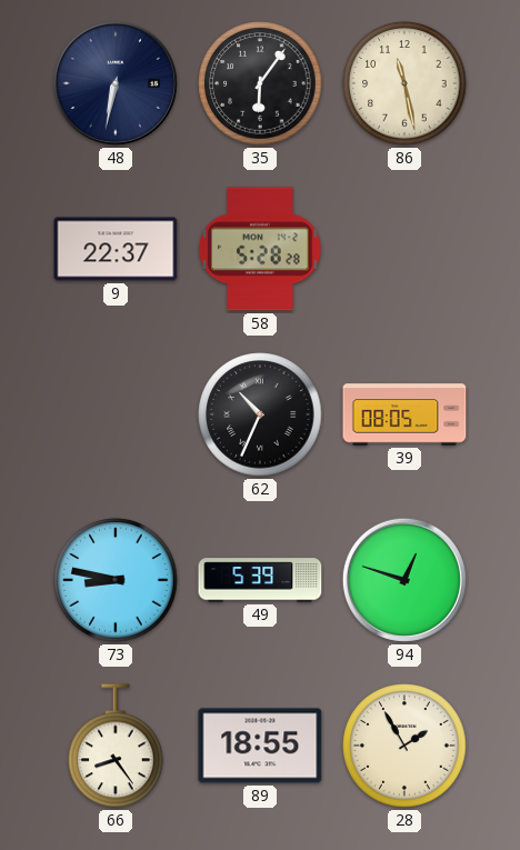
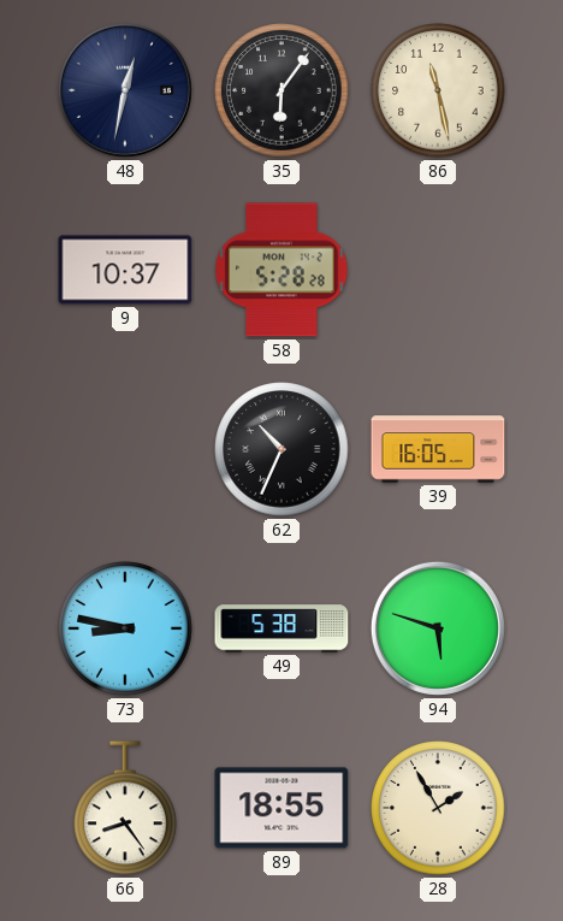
48: 6:32 -> 12:32 (125, 90)
9: 22:37 -> 10:37 (125, 270)
39: 08:05 -> 16:05 (438, 449)
49: 5:39 -> 5:38 (281, 628)
94: 12:48 -> 5:48 (438, 628)
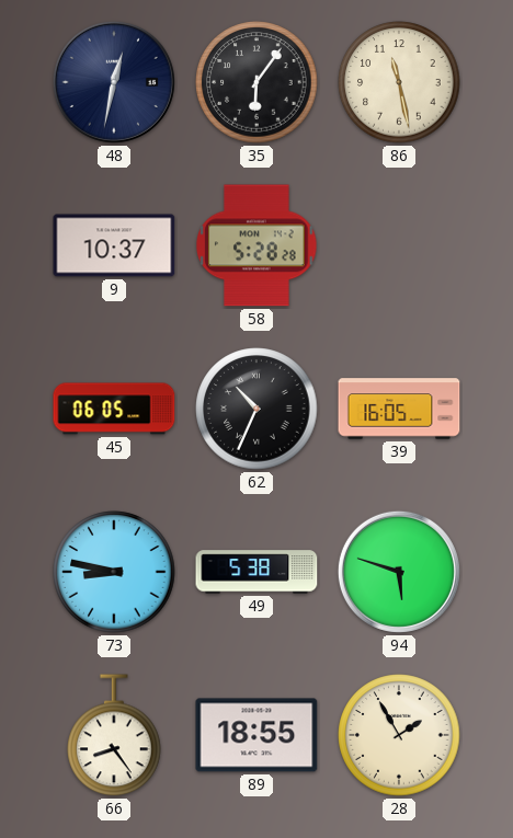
45: none -> 06:05 (114, 409)
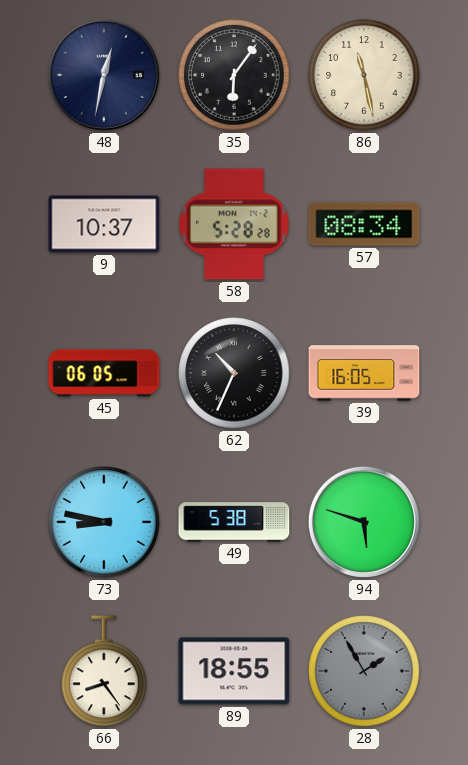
57: none -> 08:34 (364, 224)
28 dial: cream -> grey (364, 671)
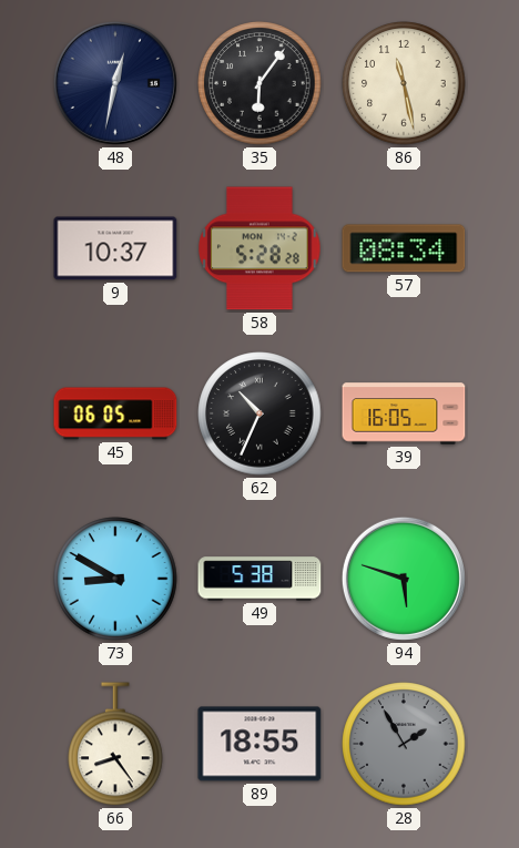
73: 8:47 -> 8:50 (115, 579)
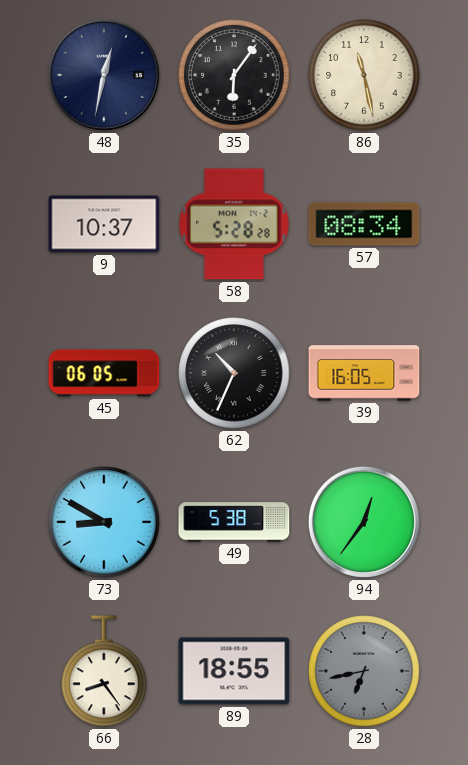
94: 5:48 -> 12:36 (364, 522)
28: 1:55 -> 6:43 (364, 671)
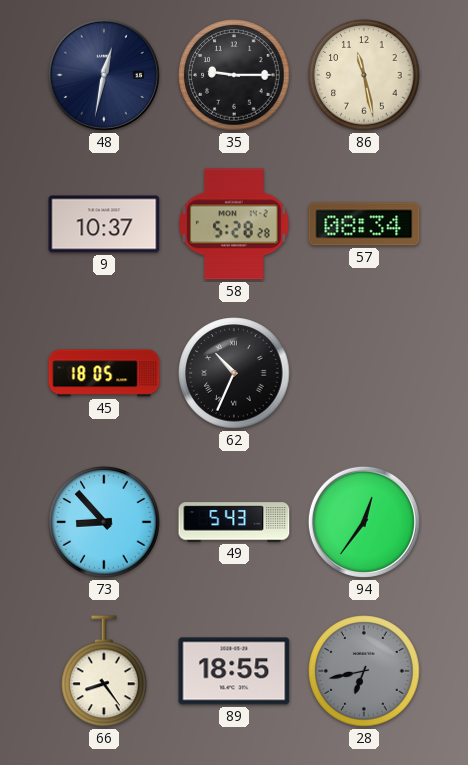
35: 6:06 -> 9:15 (234, 75)
45: 06:05 -> 18:05 (104, 373)
39: 16:05 -> none (364, 373)
73: 8:50 -> 8:53 (104, 522)
49: 5:38 -> 5:43 (234, 522)
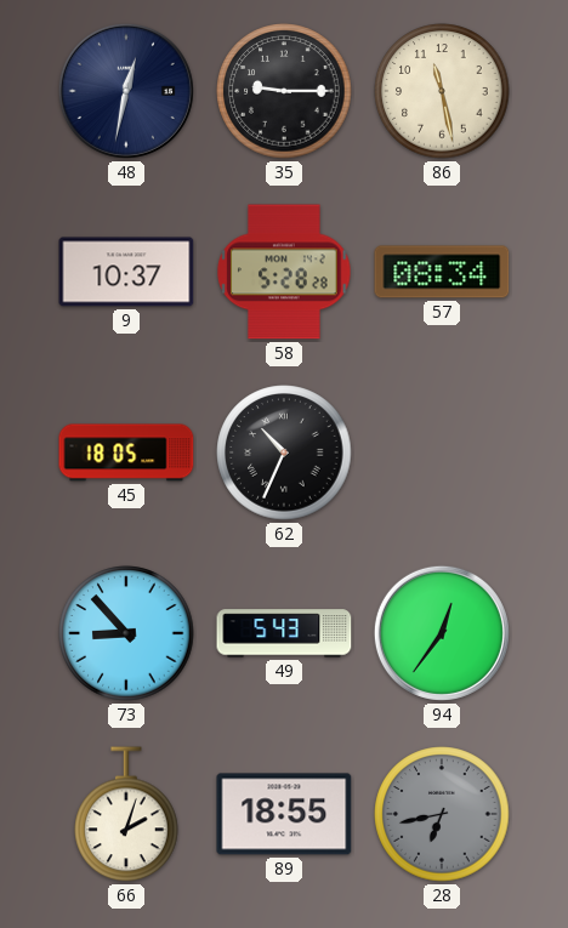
66: 8:24 -> 2:03 (126, 815)
